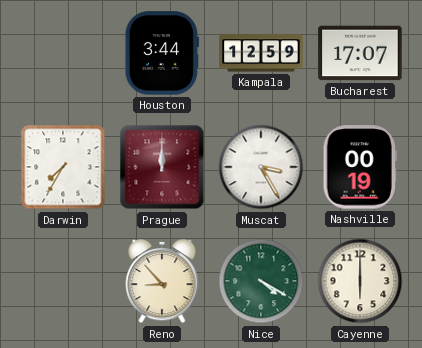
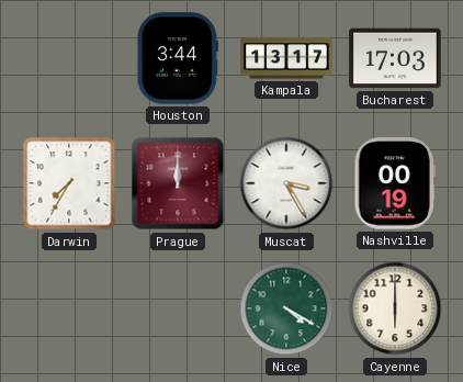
Kampala: 12:59 -> 13:17 (286, 58)
Bucharest: 17:07 -> 17:03 (395, 58)
Reno: 8:53 -> none (162, 281)
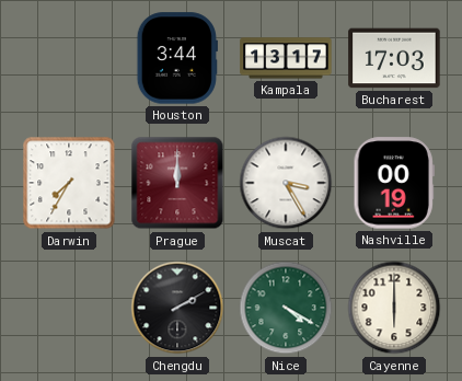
Chengdu: none -> 2:10 (177, 308)
